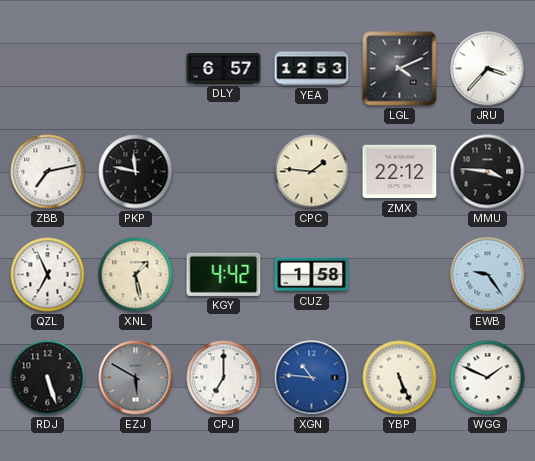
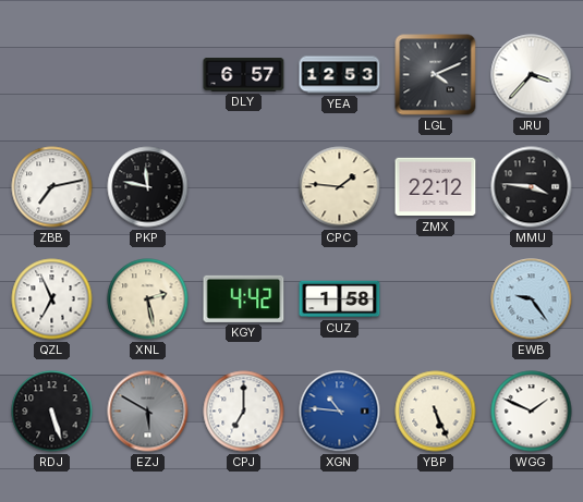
XNL: 1:28 -> 2:28 (148, 299)
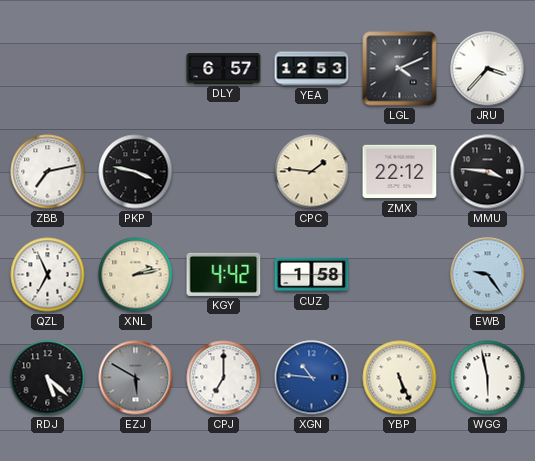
PKP: 11:47 -> 3:47 (136, 172)
XNL: 2:28 -> 2:13 (136, 275)
RDJ: 5:27 -> 5:22 (48, 378)
WGG: 1:49 -> 5:58 (488, 378)
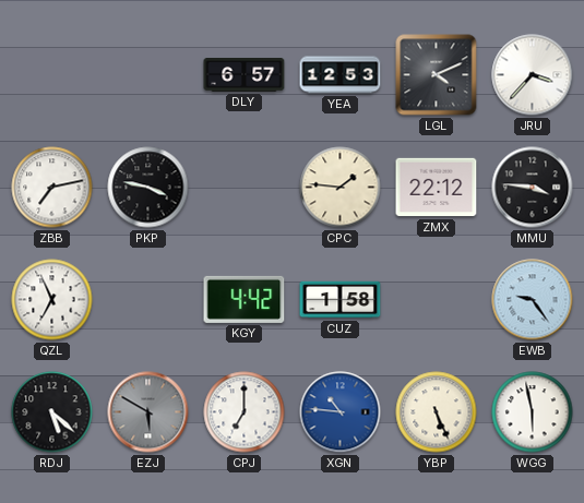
XNL: 2:13 -> none (136, 275)
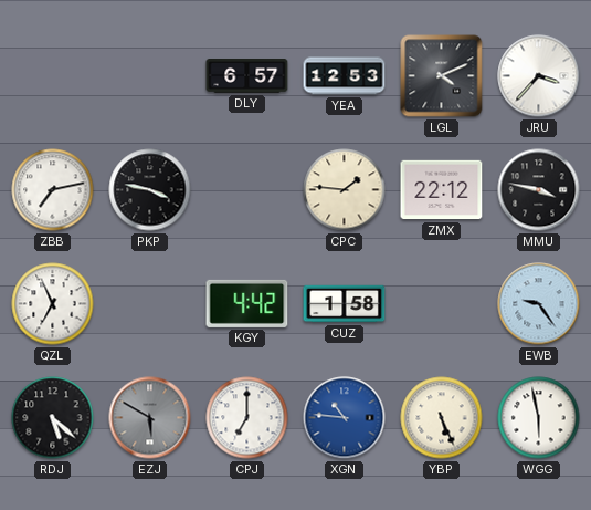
MMU: 3:46 -> 3:47 (539, 190)
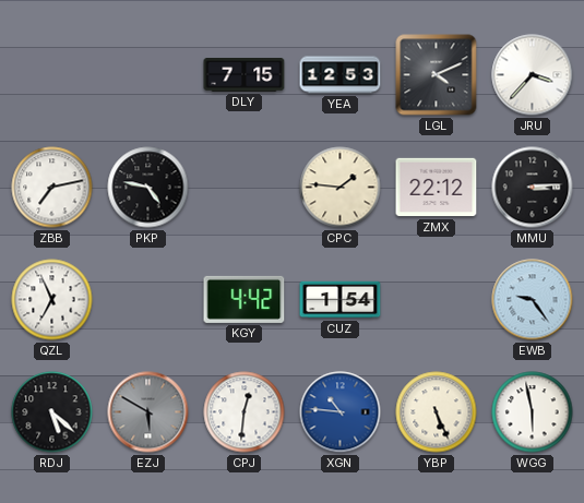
DLY: 6:57 -> 7:15 (245, 75)
PKP: 3:47 -> 4:47 (148, 188)
MMU: 3:47 -> 3:14 (533, 188)
CUZ: 1:58 -> 1:54 (341, 300)
CPJ: 7:00 -> 12:31 (245, 412)
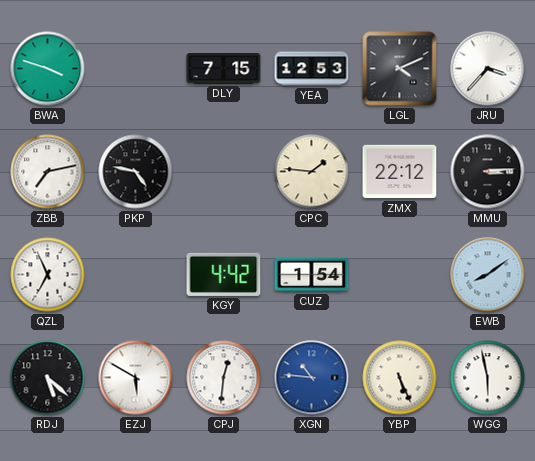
BWA: none -> 3:48 (48, 69)
EWB: 9:24 -> 8:09 (488, 275)
EZJ dial: grey -> white (136, 378)
